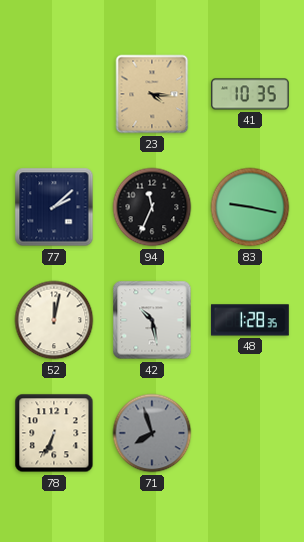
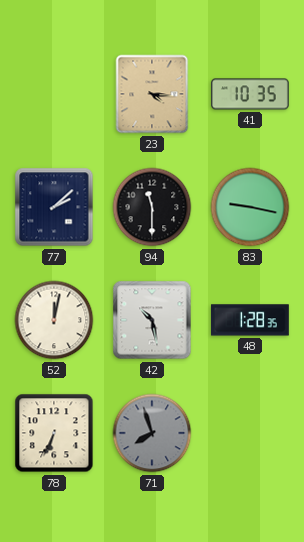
94: 11:34 -> 11:30 (152, 207)
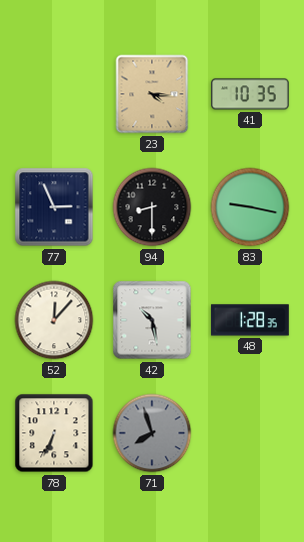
77: 2:08 -> 2:56 (54, 207)
94: 11:30 -> 8:30 (152, 207)
52: 12:02 -> 12:07 (54, 320)
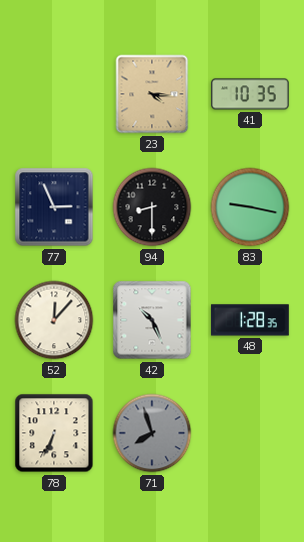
42: 10:28 -> 10:26 (152, 320)
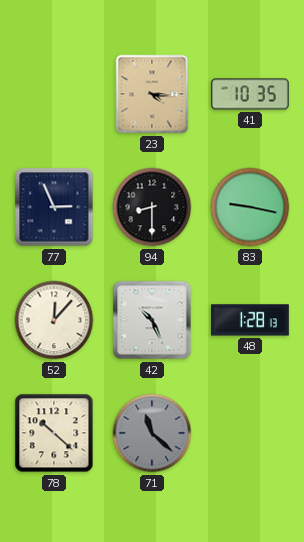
48: 1:28:35 -> 1:28:13 (250, 320)
78: 6:34 -> 10:22 (54, 433)
71: 7:57 -> 11:22 (152, 433)
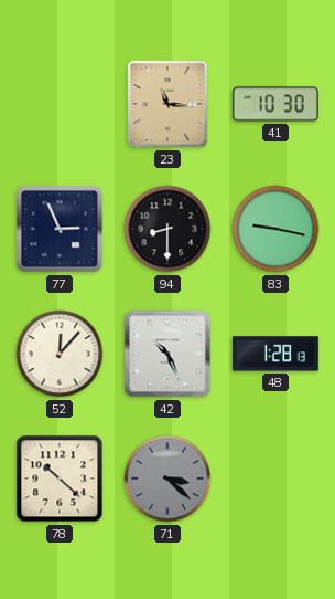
23: 4:16 -> 11:16 (167, 104)
41: 10:35 -> 10:30 (277, 104)
71: 11:22 -> 3:22 (167, 479)
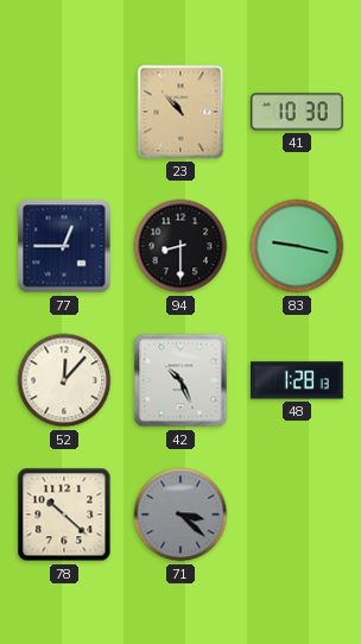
23: 11:16 -> 10:53 (180, 112)
77: 2:56 -> 12:45 (64, 246)
